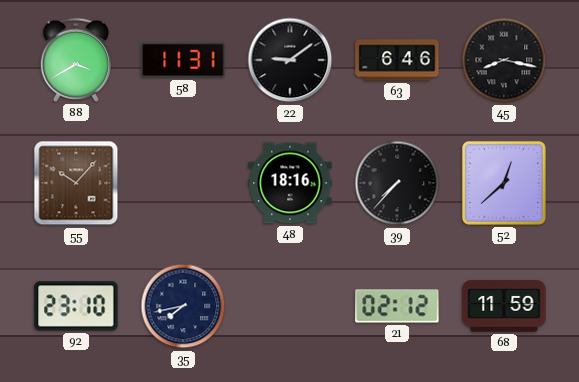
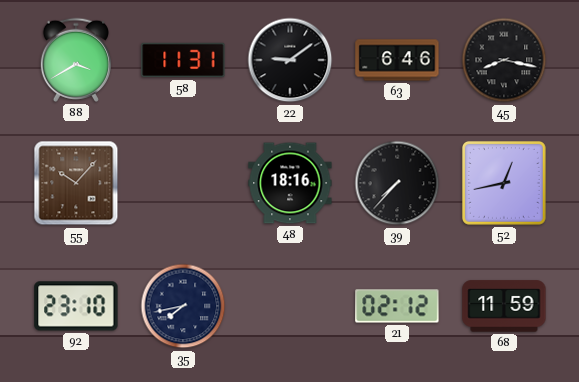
52: 12:38 -> 12:43 (504, 183)
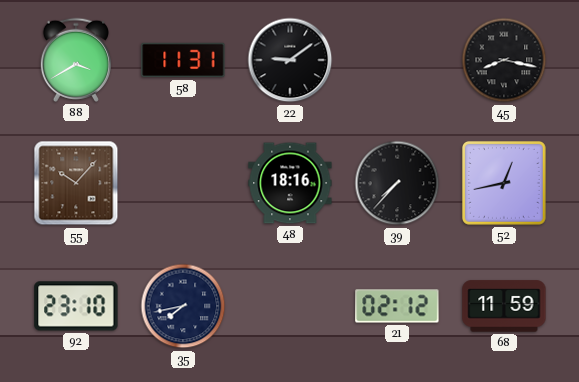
63: 6:46 -> none (397, 60)
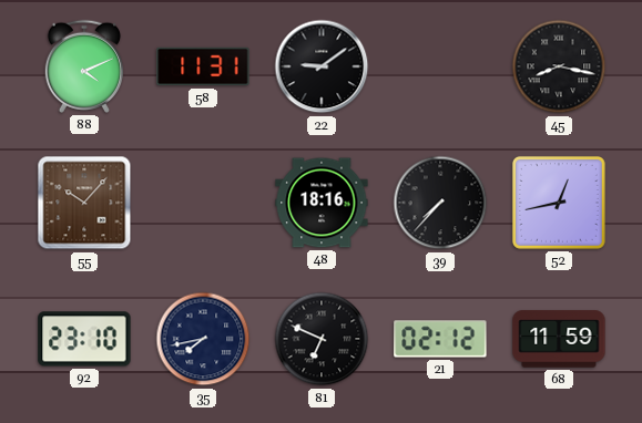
88: 3:40 -> 4:11 (83, 66)
81: none -> 6:49 (322, 339)
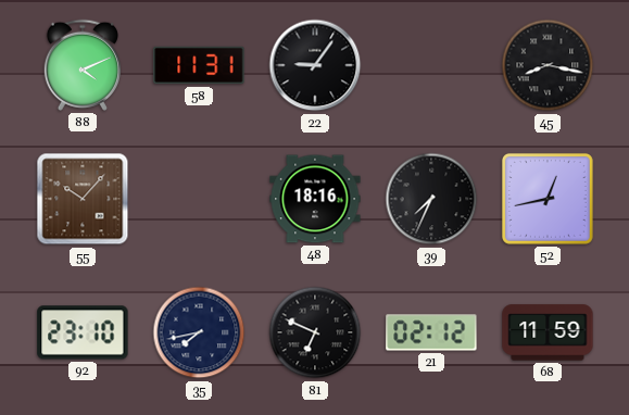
22: 9:09 -> 9:06 (315, 65)
39: 7:37 -> 7:34 (431, 199)
